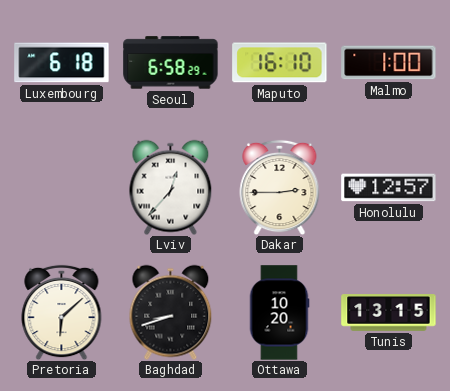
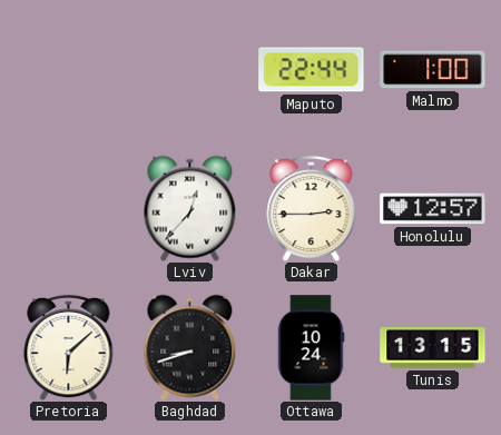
Luxembourg: 6:18 -> none (62, 63)
Seoul: 6:58 -> none (171, 63)
Maputo: 16:10 -> 22:44 (312, 70)
Ottawa: 10:20 -> 10:24 (311, 348)
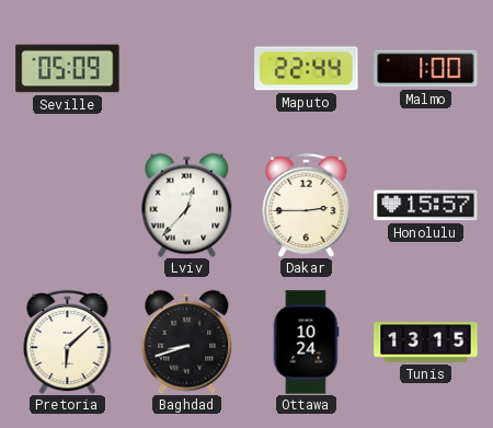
Seville: none -> 05:09 (68, 69)
Honolulu: 12:57 -> 15:57 (426, 206)
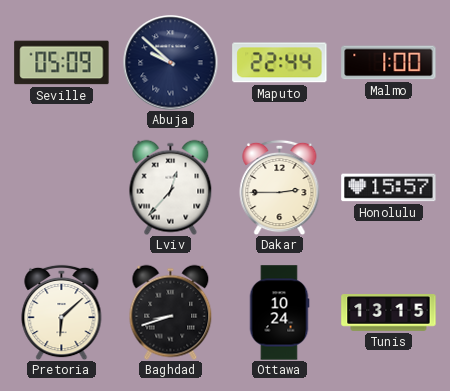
Abuja: none -> 9:52 (170, 62)
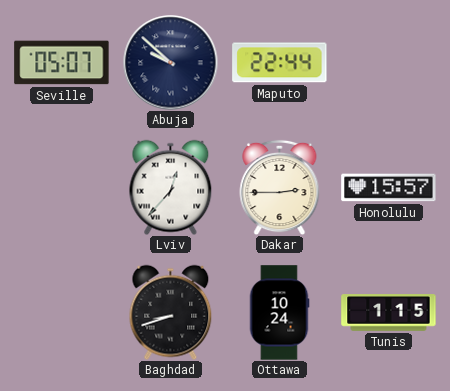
Seville: 05:09 -> 05:07 (62, 63)
Malmo: 1:00 -> none (389, 63)
Pretoria: 6:08 -> none (62, 312)
Tunis: 13:15 -> 1:15 (389, 313)
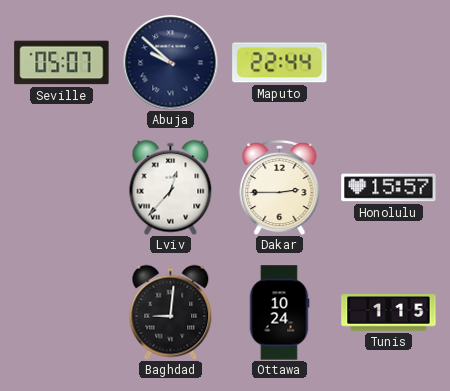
Baghdad: 8:42 -> 9:01 (171, 312)
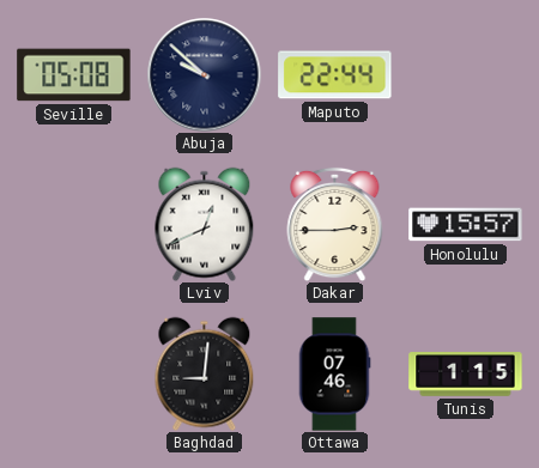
Seville: 05:07 -> 05:08 (74, 75)
Lviv: 12:37 -> 12:41 (205, 224)
Ottawa: 10:24 -> 07:46 (334, 375)
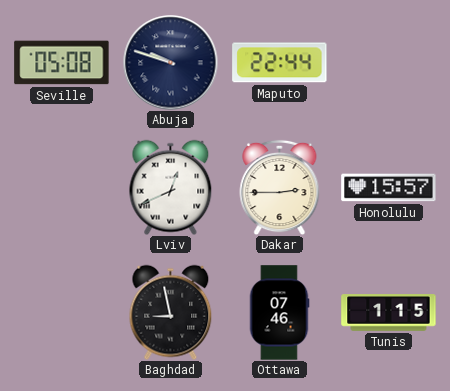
Abuja: 9:52 -> 9:48 (170, 62)
Baghdad: 9:01 -> 8:58 (171, 312)
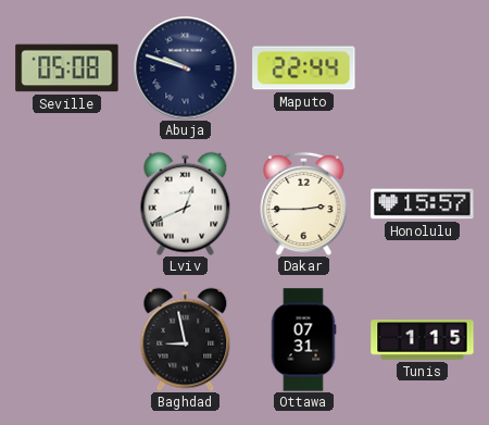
Ottawa: 07:46 -> 07:31 (303, 340)
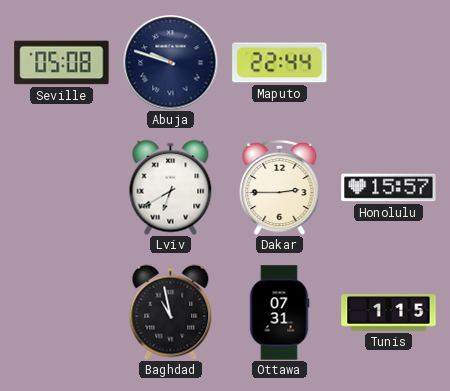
Lviv: 12:41 -> 6:40 (171, 187)
Baghdad: 8:58 -> 10:58 (171, 312)
